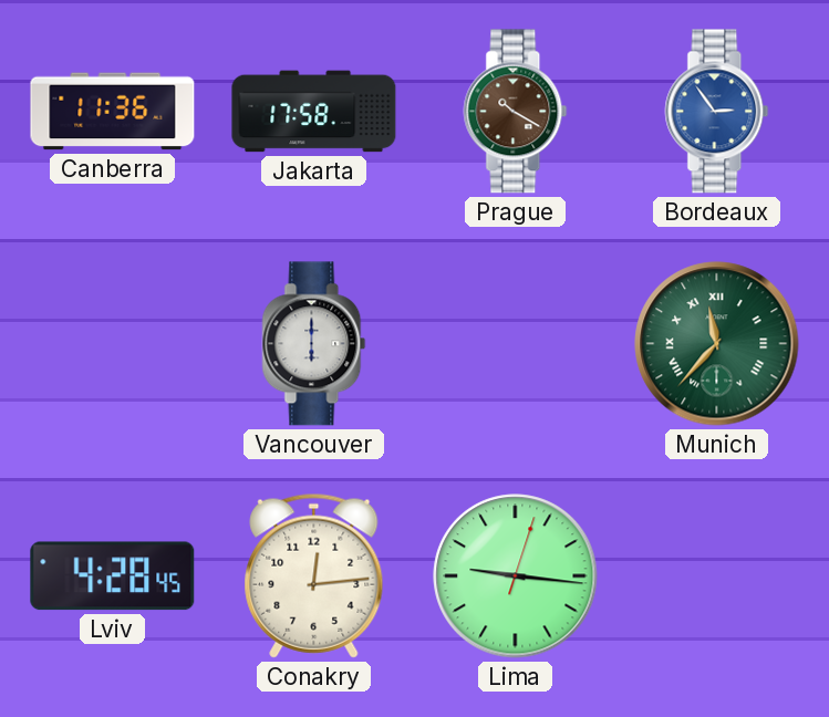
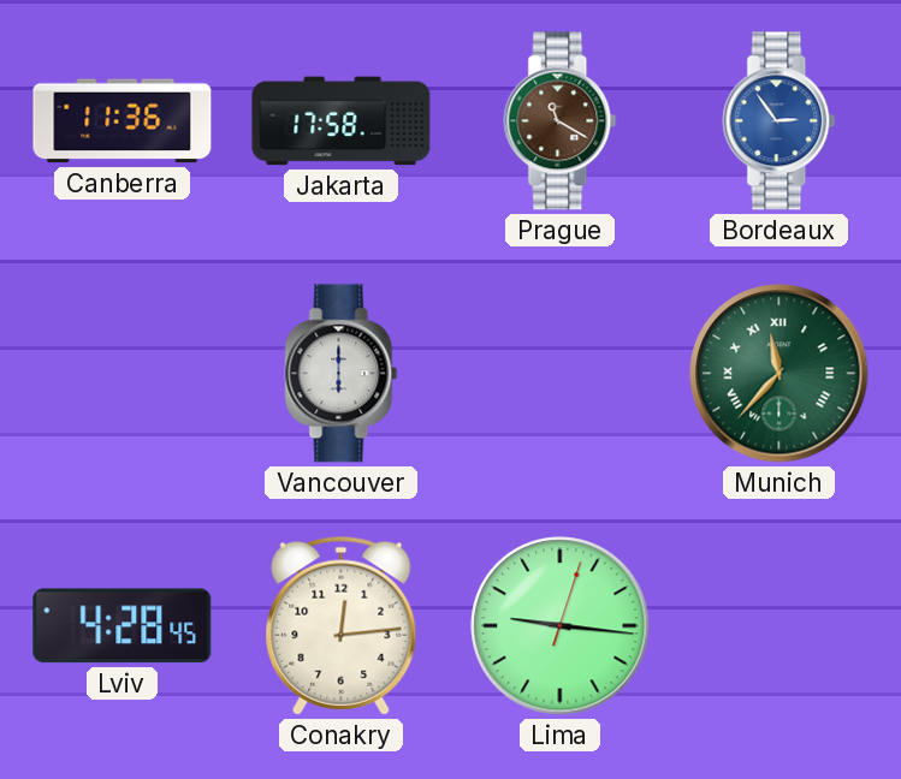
Prague: 10:20 -> 11:20 (561, 121)
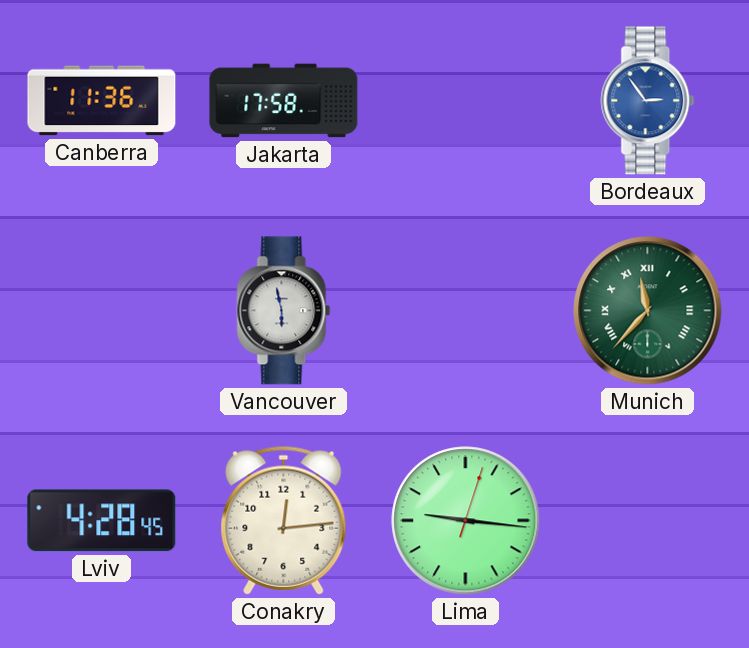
Prague: 11:20 -> none (561, 121)
Vancouver: 6:00 -> 5:58 (284, 311)
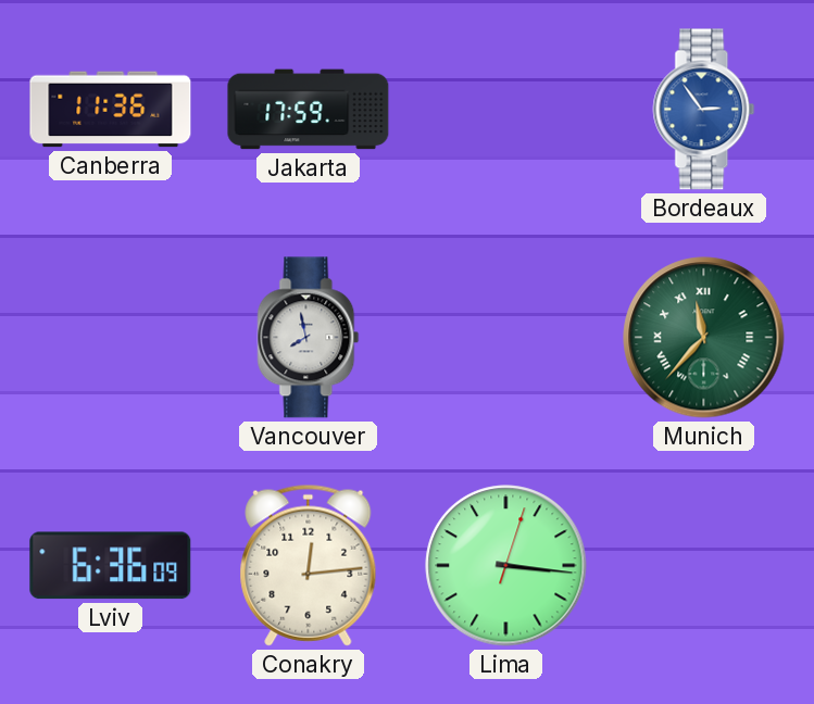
Jakarta: 17:58 -> 17:59 (309, 110)
Vancouver: 5:58 -> 7:58 (309, 338)
Lviv: 4:28 -> 6:36 (111, 566)
Lima: 9:16 -> 3:16 (506, 566)
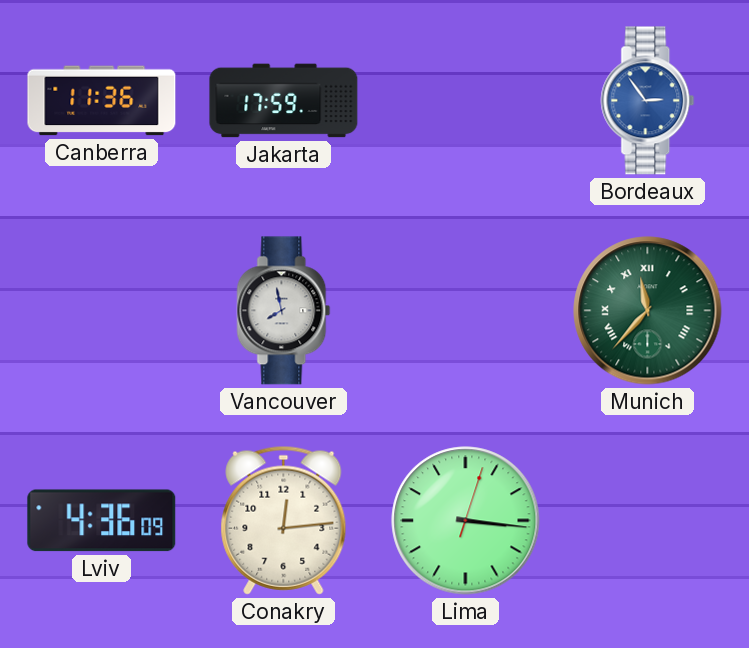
Lviv: 6:36 -> 4:36 (102, 521)
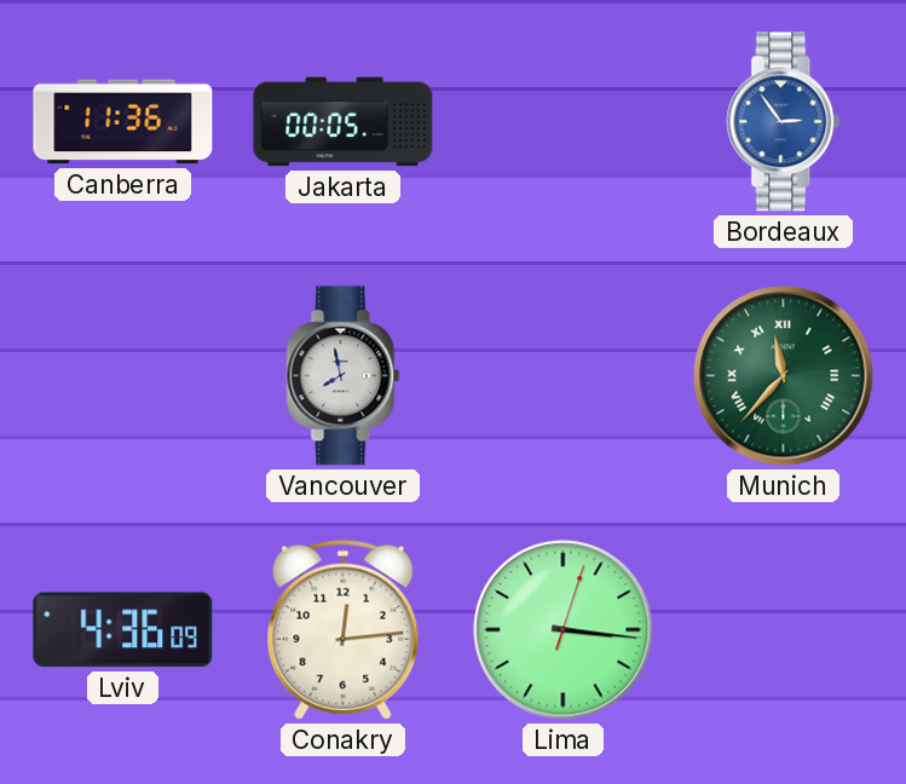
Jakarta: 17:59 -> 00:05 (344, 122)
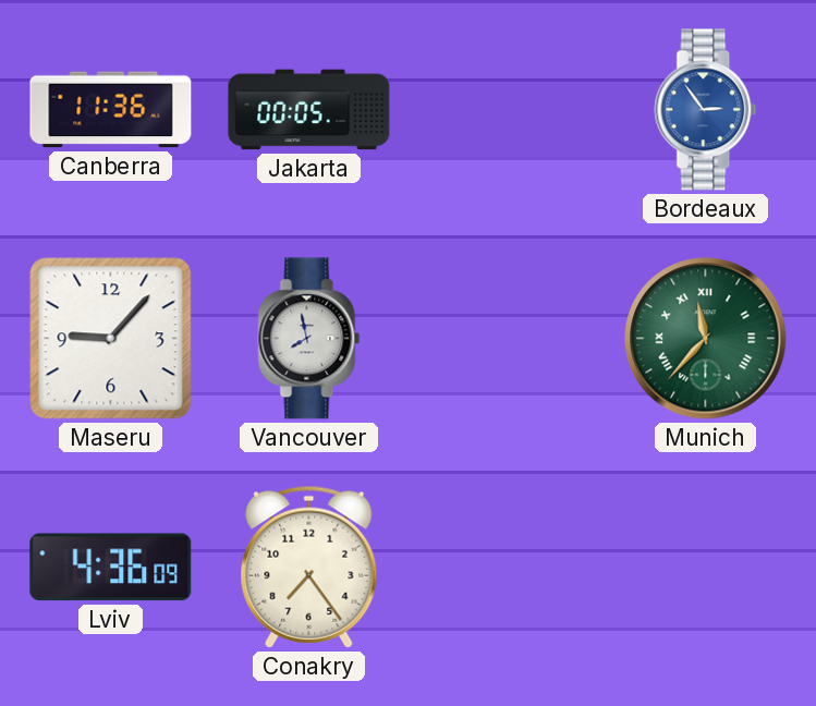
Maseru: none -> 9:07 (111, 339)
Conakry: 12:14 -> 7:24 (309, 567)
Lima: 3:16 -> none (564, 630)
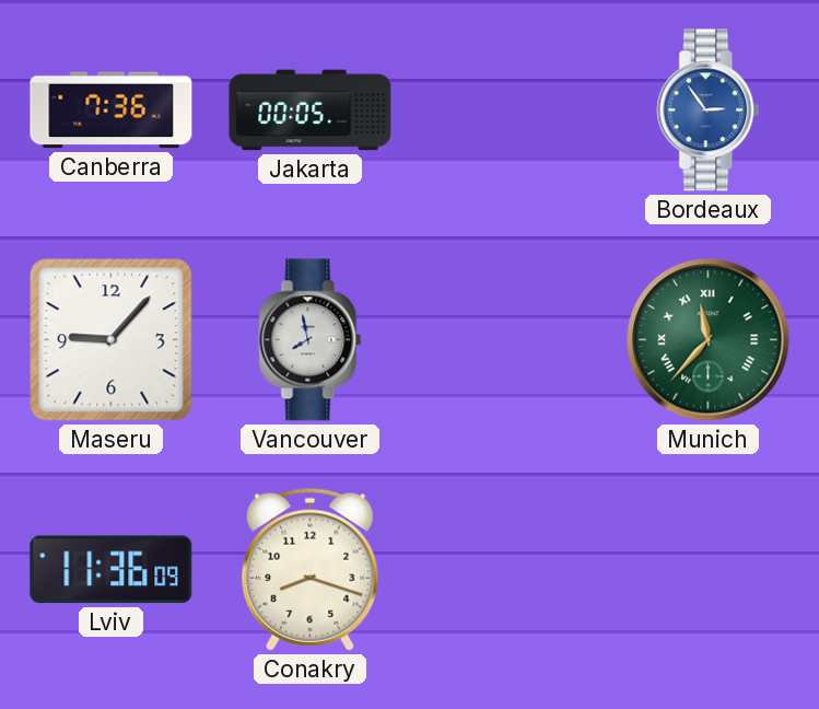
Canberra: 11:36 -> 7:36 (112, 111)
Lviv: 4:36 -> 11:36 (112, 570)
Conakry: 7:24 -> 8:18 (311, 569)
